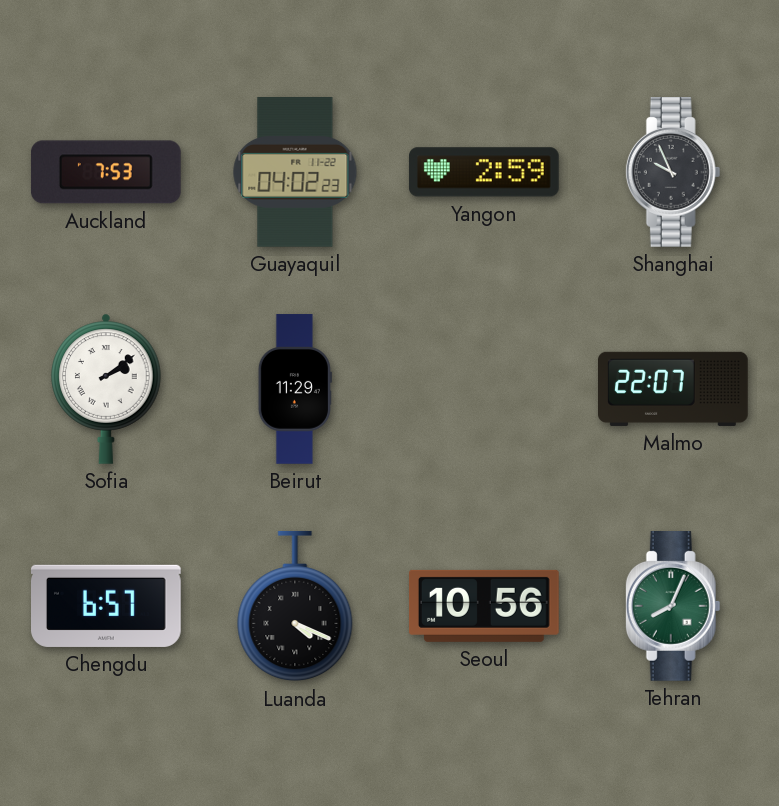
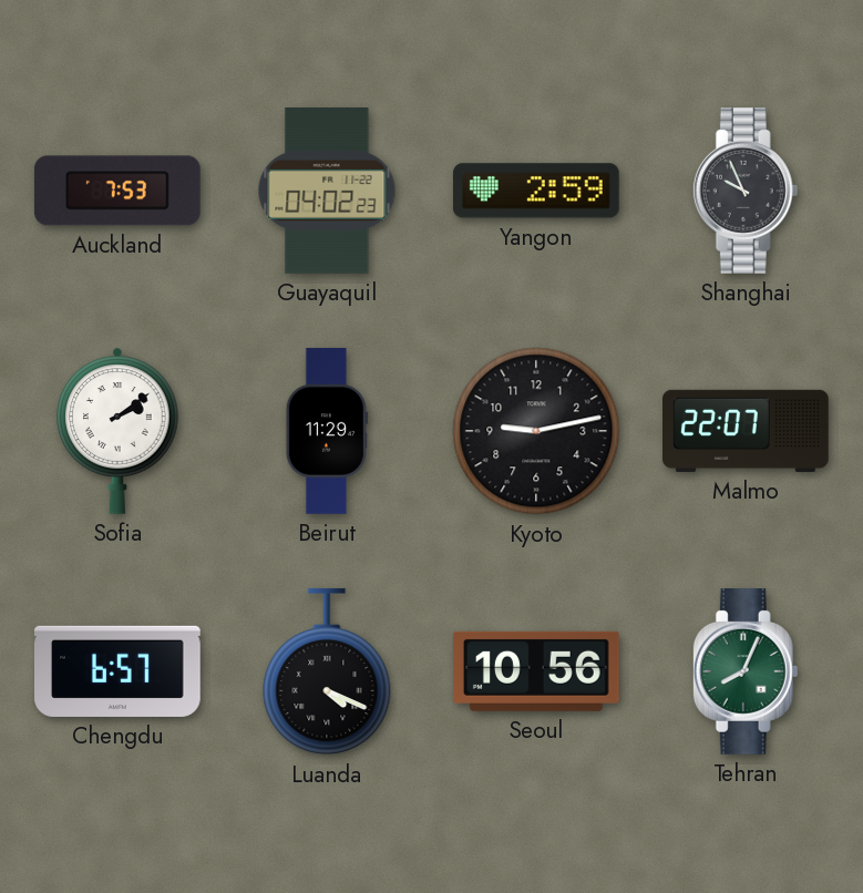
Kyoto: none -> 9:13 (536, 431)
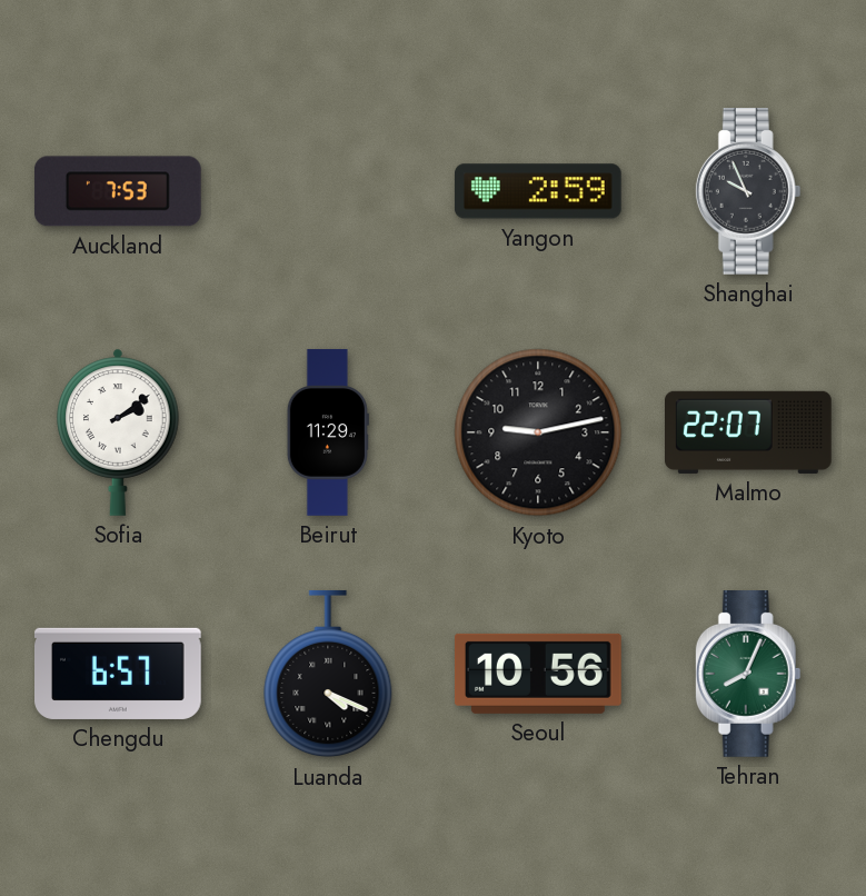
Guayaquil: 04:02 -> none (327, 192)
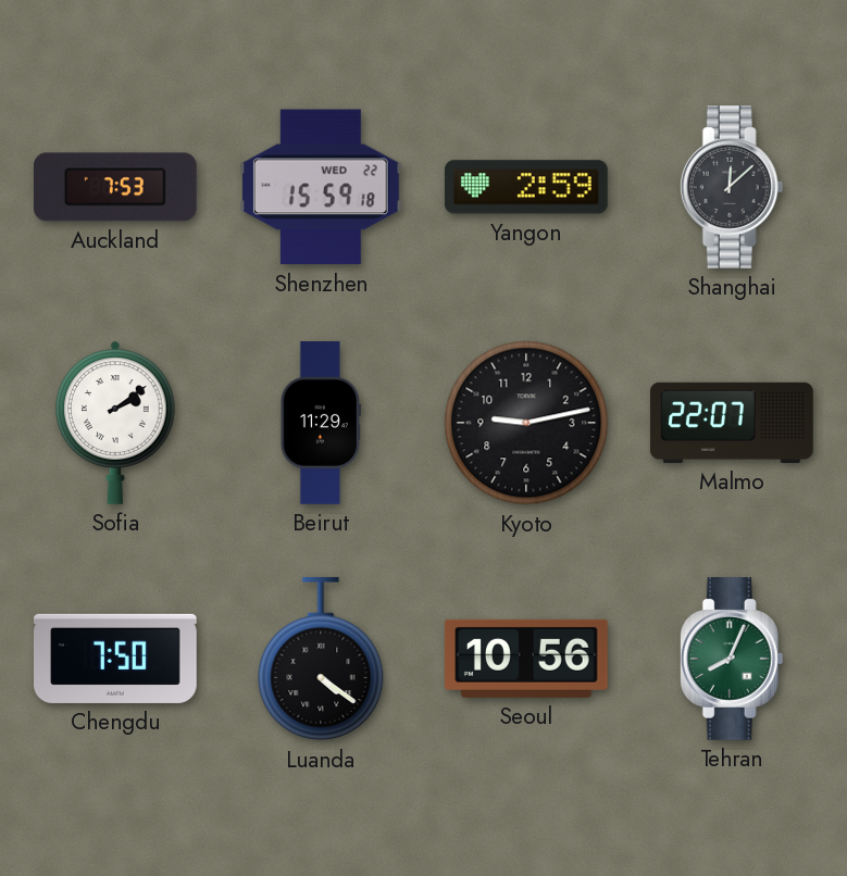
Shenzhen: none -> 15:59 (321, 187)
Shanghai: 9:56 -> 12:08 (732, 188)
Chengdu: 6:57 -> 7:50 (116, 659)
Luanda: 4:19 -> 4:21 (321, 659)
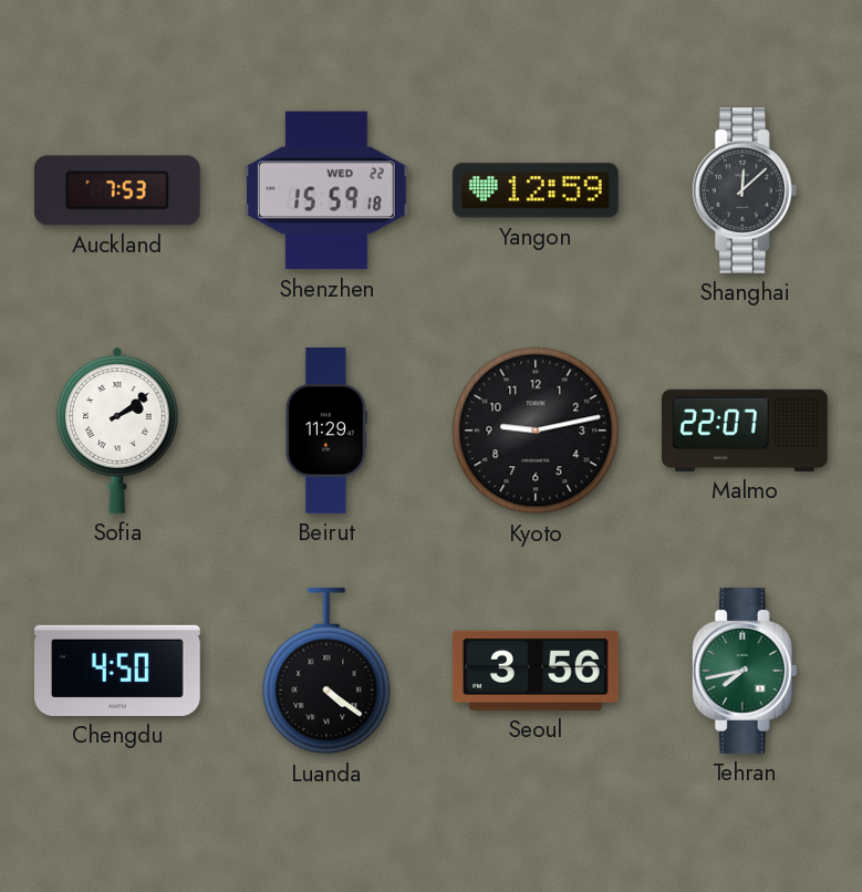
Yangon: 2:59 -> 12:59 (536, 190)
Chengdu: 7:50 -> 4:50 (118, 671)
Seoul: 10:56 -> 3:56 (536, 671)
Tehran: 8:04 -> 7:43 (745, 672)
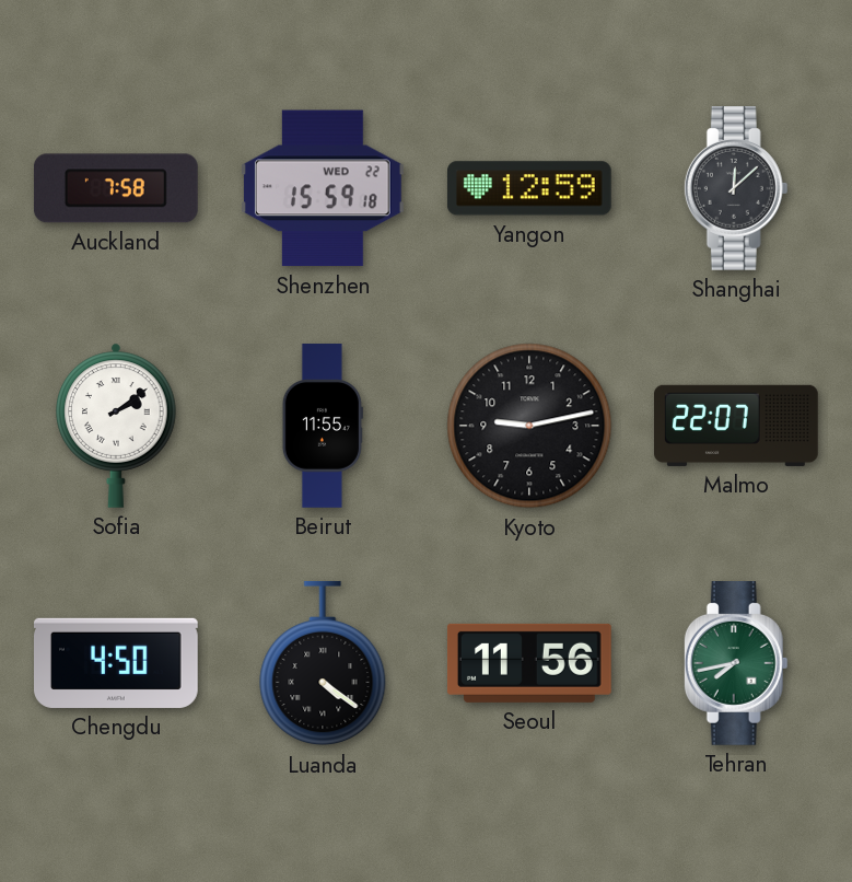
Auckland: 7:53 -> 7:58 (116, 188)
Beirut: 11:29 -> 11:55 (323, 426)
Seoul: 3:56 -> 11:56 (529, 663)
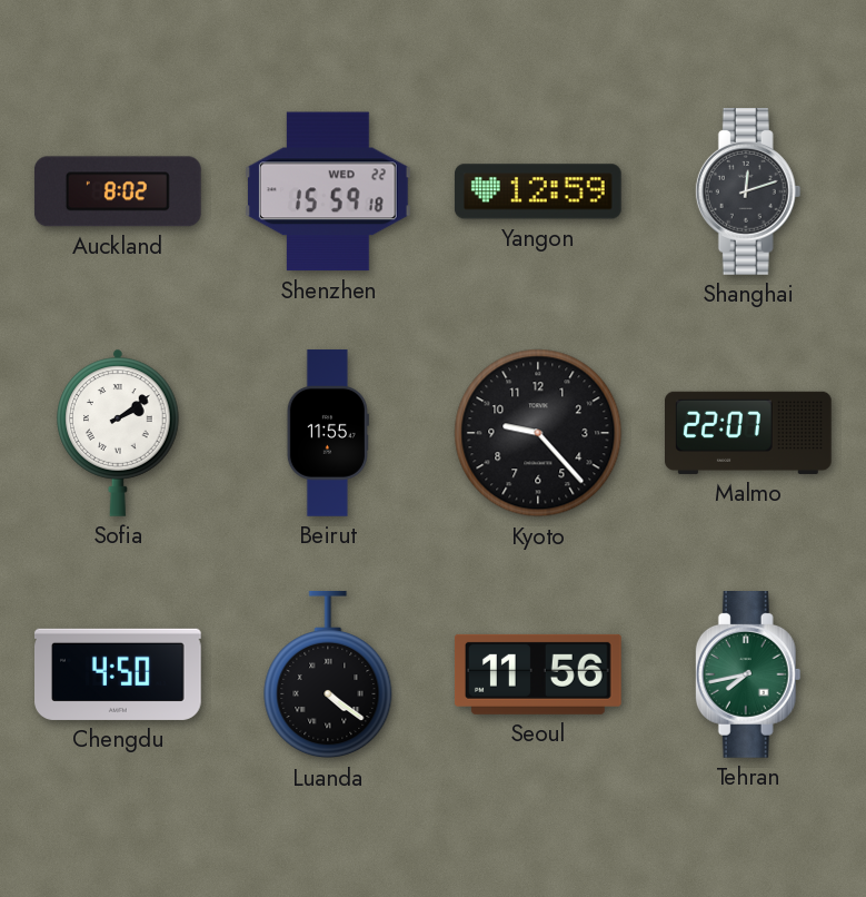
Auckland: 7:58 -> 8:02 (118, 191)
Shanghai: 12:08 -> 12:12 (748, 193)
Kyoto: 9:13 -> 9:23 (538, 433)
